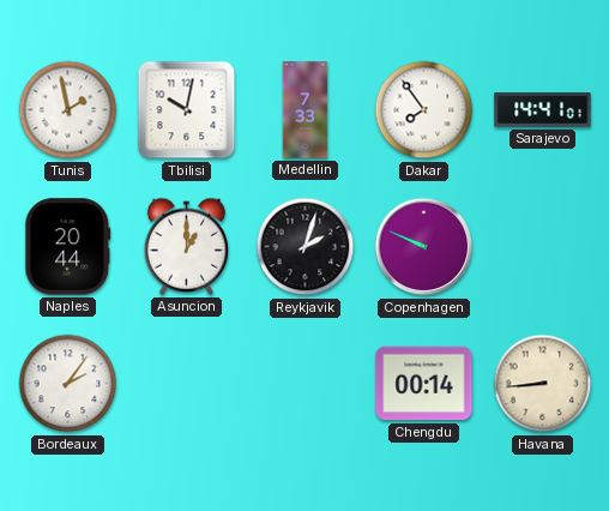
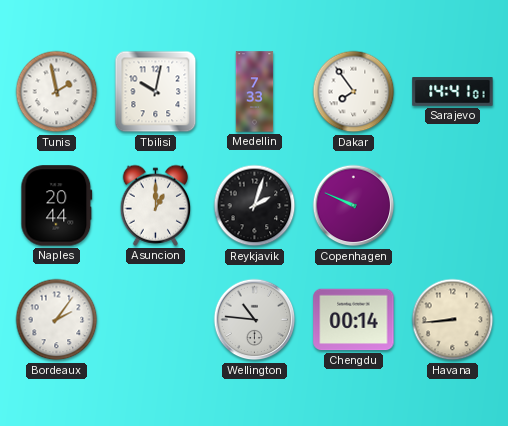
Wellington: none -> 10:46 (255, 320)
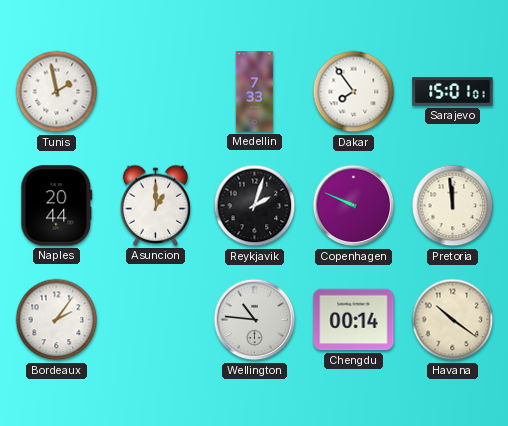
Tbilisi: 10:02 -> none (156, 92)
Sarajevo: 14:41 -> 15:01 (453, 92)
Pretoria: none -> 11:59 (453, 206)
Havana: 8:44 -> 10:21 (453, 320)
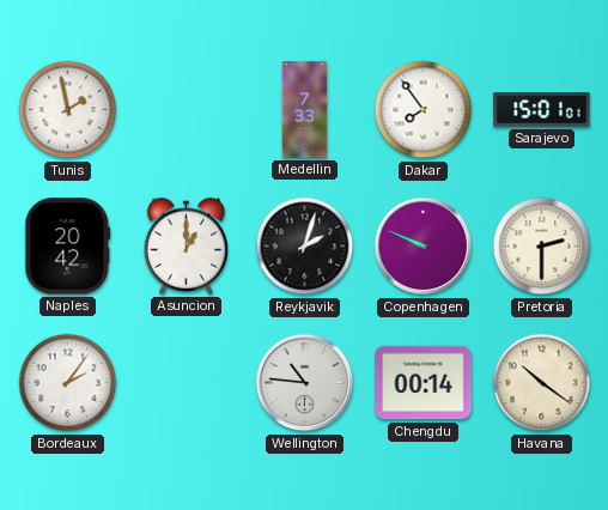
Naples: 20:44 -> 20:42 (68, 247)
Pretoria: 11:59 -> 2:30 (542, 247)
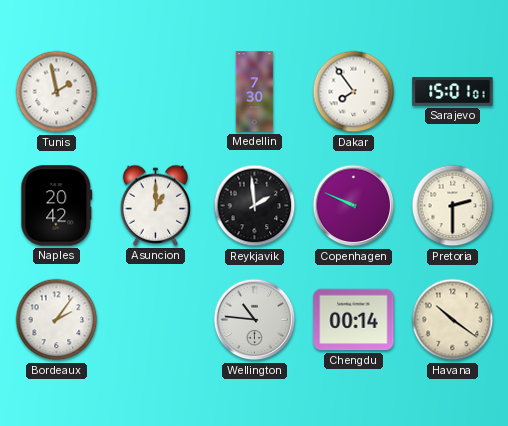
Medellin: 7:33 -> 7:30 (255, 92)
Reykjavik: 2:03 -> 1:59 (255, 206)
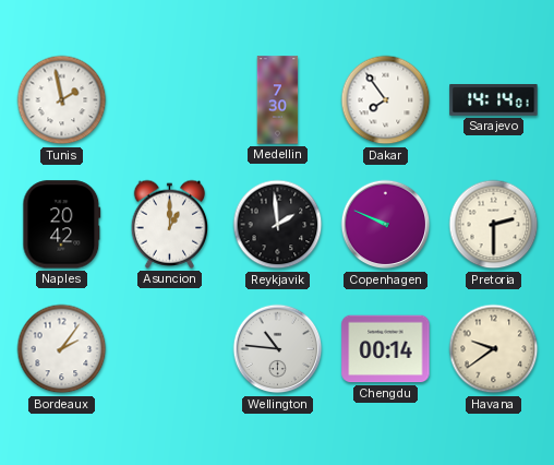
Sarajevo: 15:01 -> 14:14 (494, 100)
Havana: 10:21 -> 9:39 (494, 349)
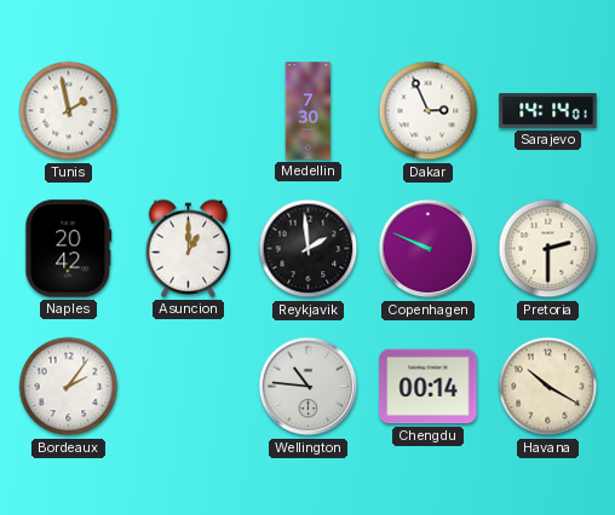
Dakar: 7:54 -> 2:56 (429, 111)
Havana: 9:39 -> 10:20 (548, 387)
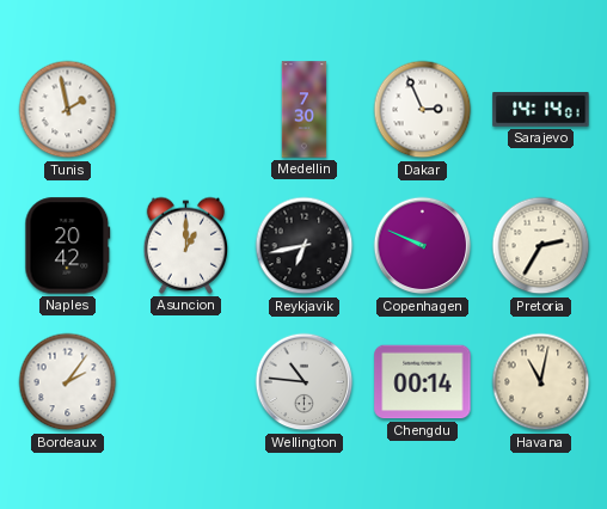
Reykjavik: 1:59 -> 6:43 (305, 246)
Pretoria: 2:30 -> 2:35 (541, 246)
Havana: 10:20 -> 11:02 (541, 382)
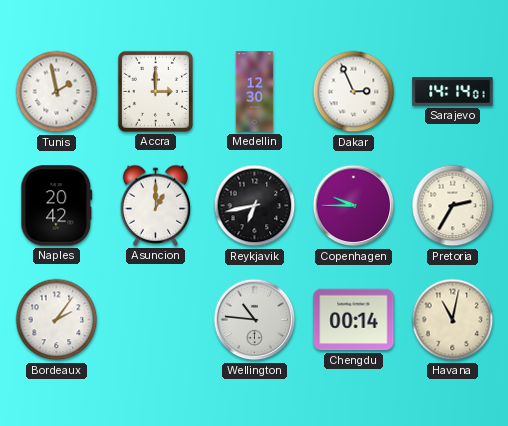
Accra: none -> 3:00 (155, 91)
Medellin: 7:30 -> 12:30 (255, 92)
Copenhagen: 9:49 -> 9:45 (354, 206)
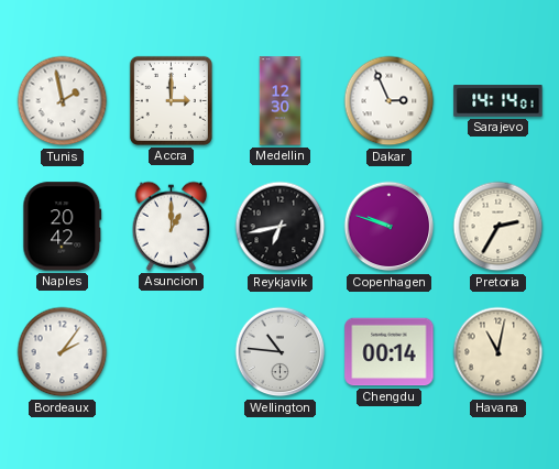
Copenhagen: 9:45 -> 9:48 (390, 227)
